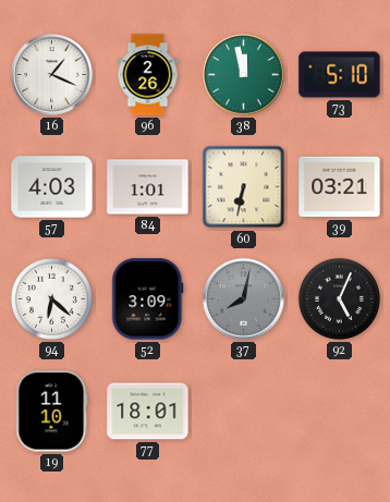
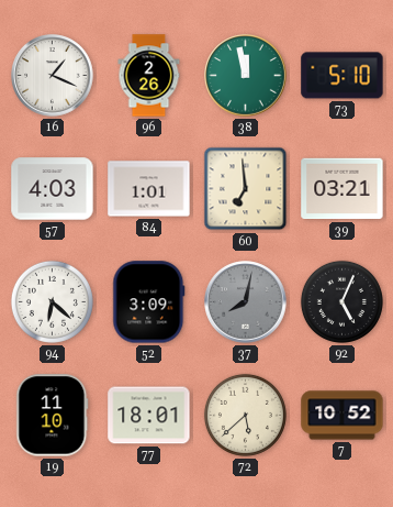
60: 6:32 -> 6:59 (246, 189)
72: none -> 5:38 (245, 415)
7: none -> 10:52 (343, 416)
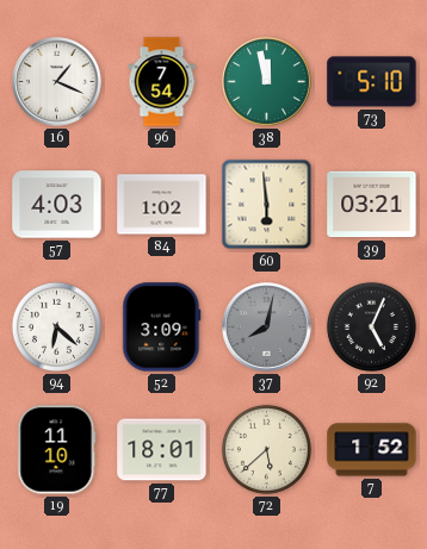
96: 2:26 -> 7:54 (162, 82)
84: 1:01 -> 1:02 (162, 205)
60: 6:59 -> 5:59 (267, 205)
7: 10:52 -> 1:52 (372, 450)
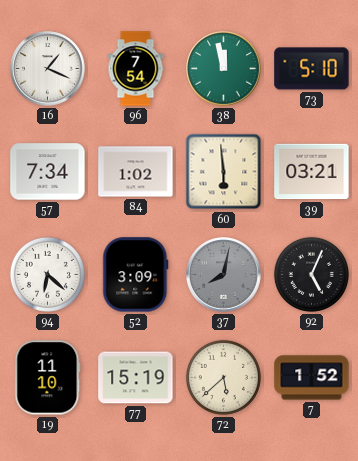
57: 4:03 -> 7:34 (48, 172)
77: 18:01 -> 15:19 (136, 378)
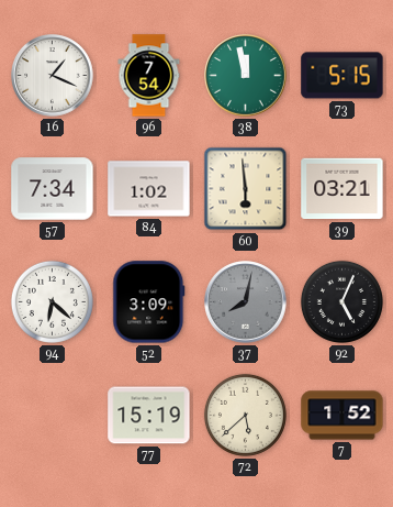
73: 5:10 -> 5:15 (343, 76)
19: 11:10 -> none (48, 378)
